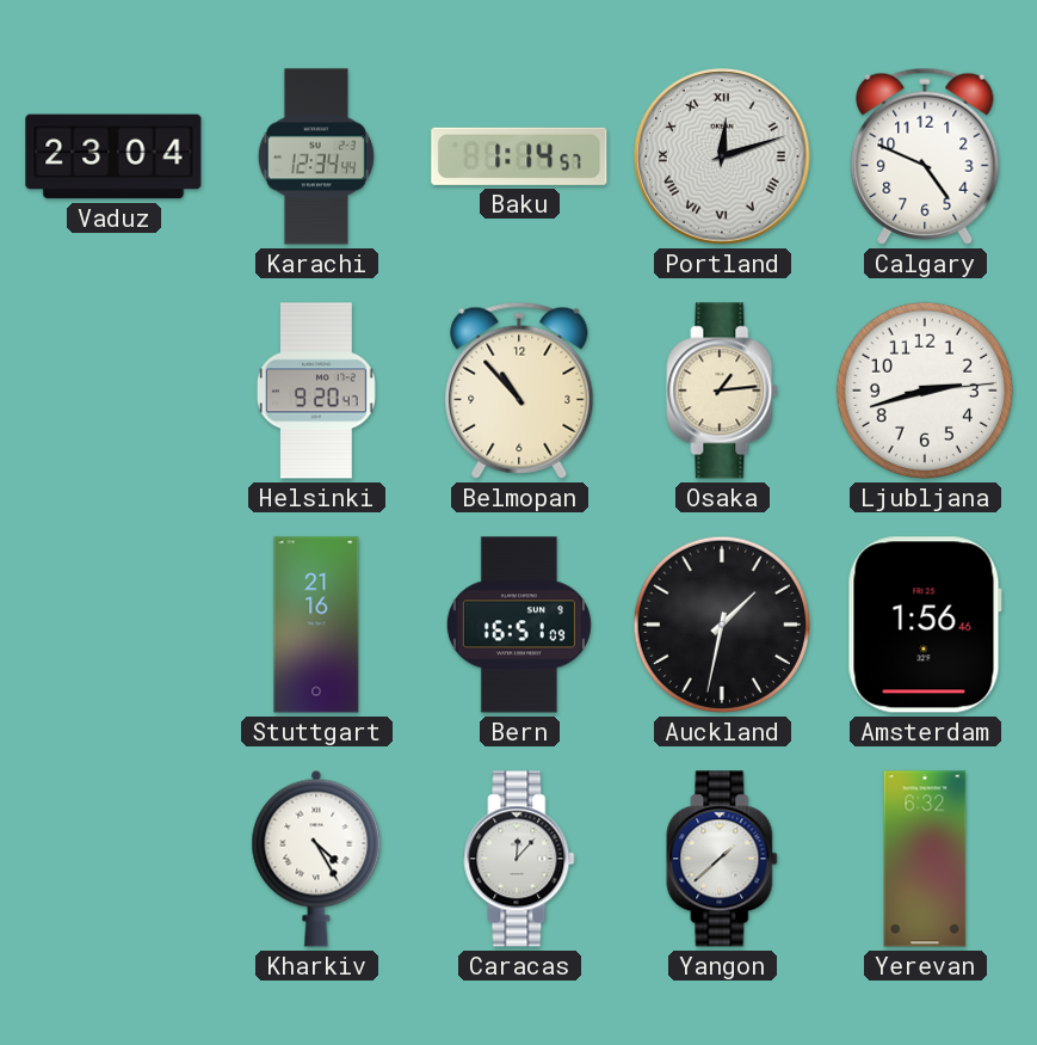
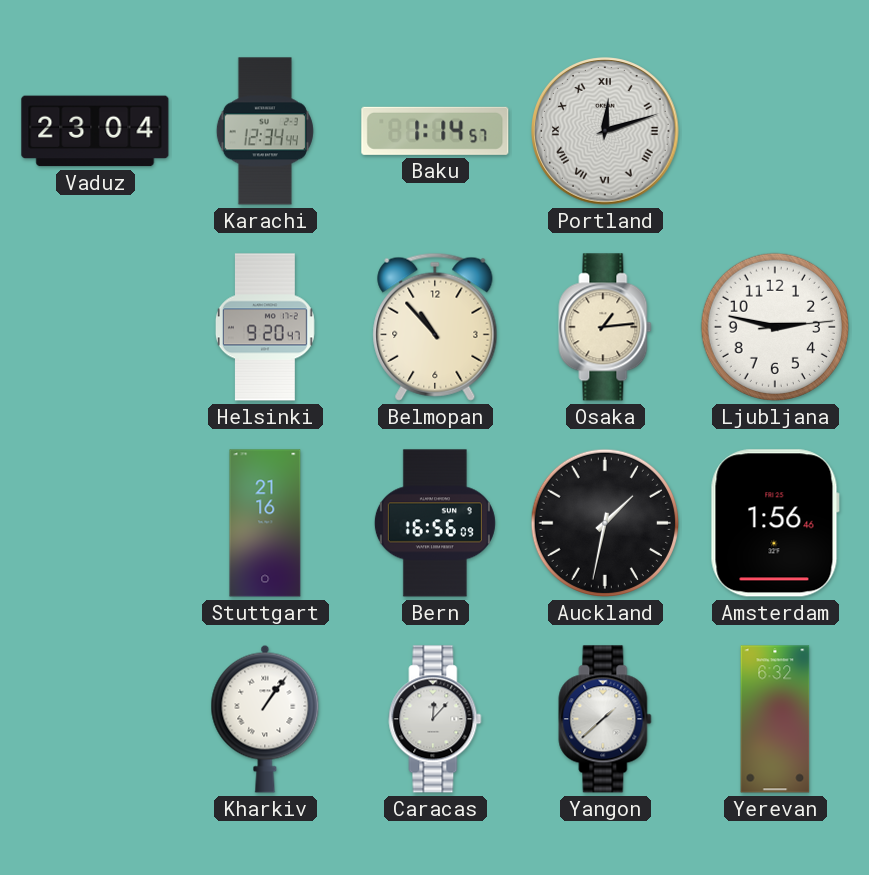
Calgary: 4:49 -> none (925, 156)
Ljubljana: 2:42 -> 2:47 (775, 327)
Bern: 16:51 -> 16:56 (435, 523)
Kharkiv: 4:25 -> 1:06 (265, 719)
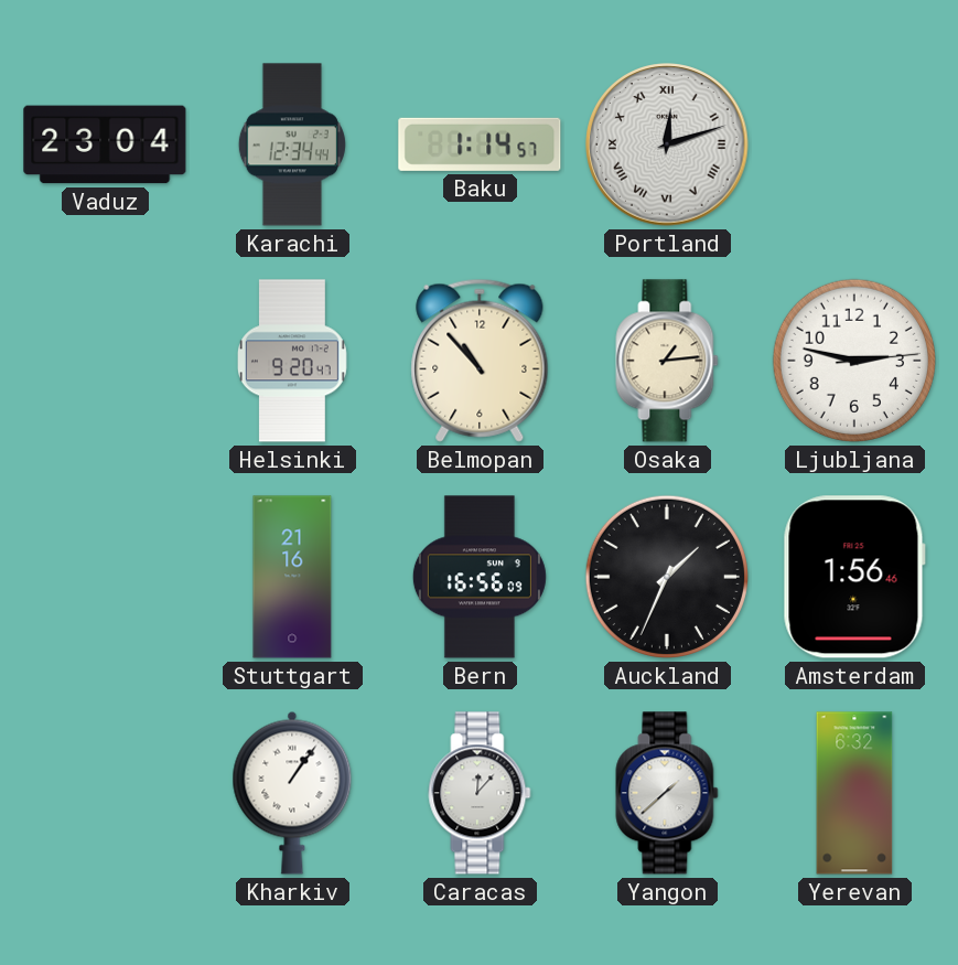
Auckland: 1:32 -> 1:34 (667, 577)
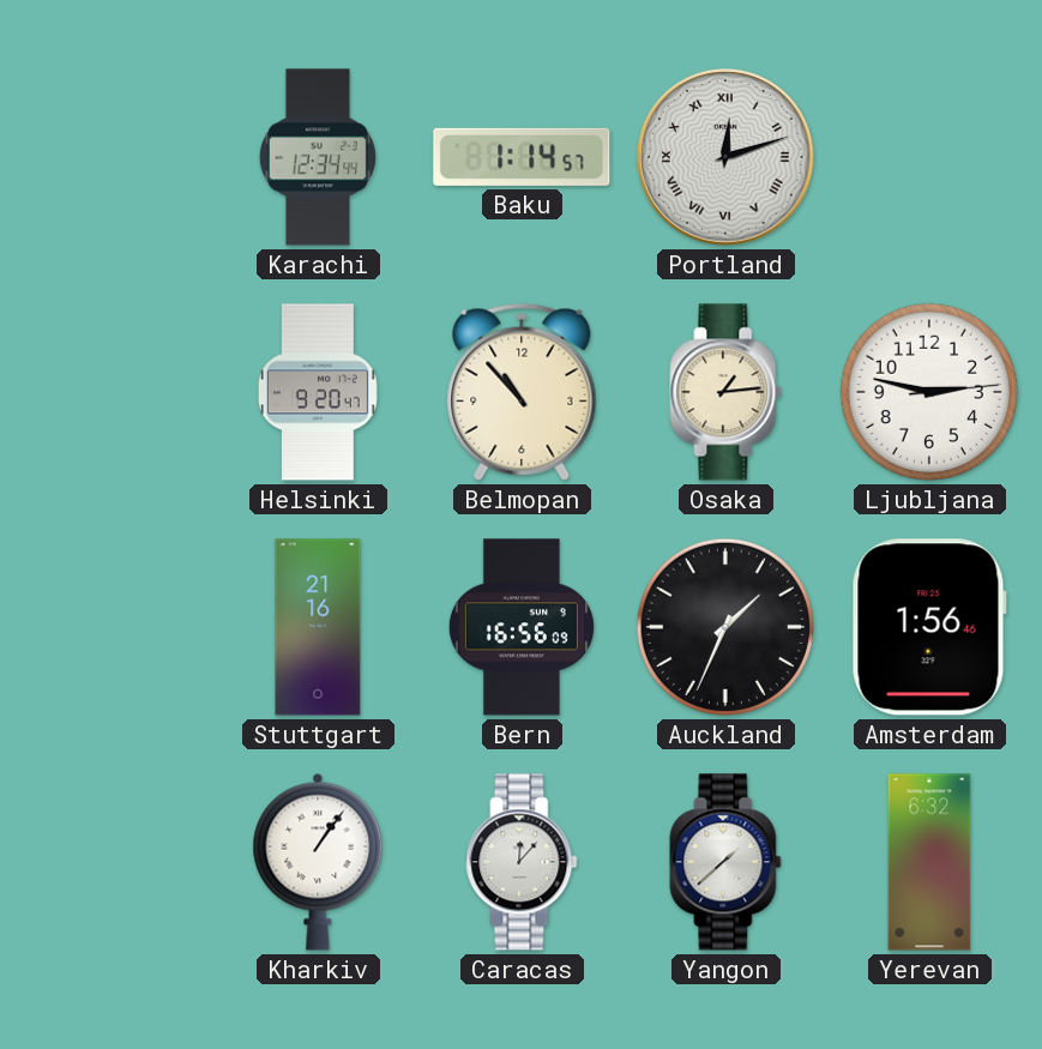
Vaduz: 23:04 -> none (105, 144)
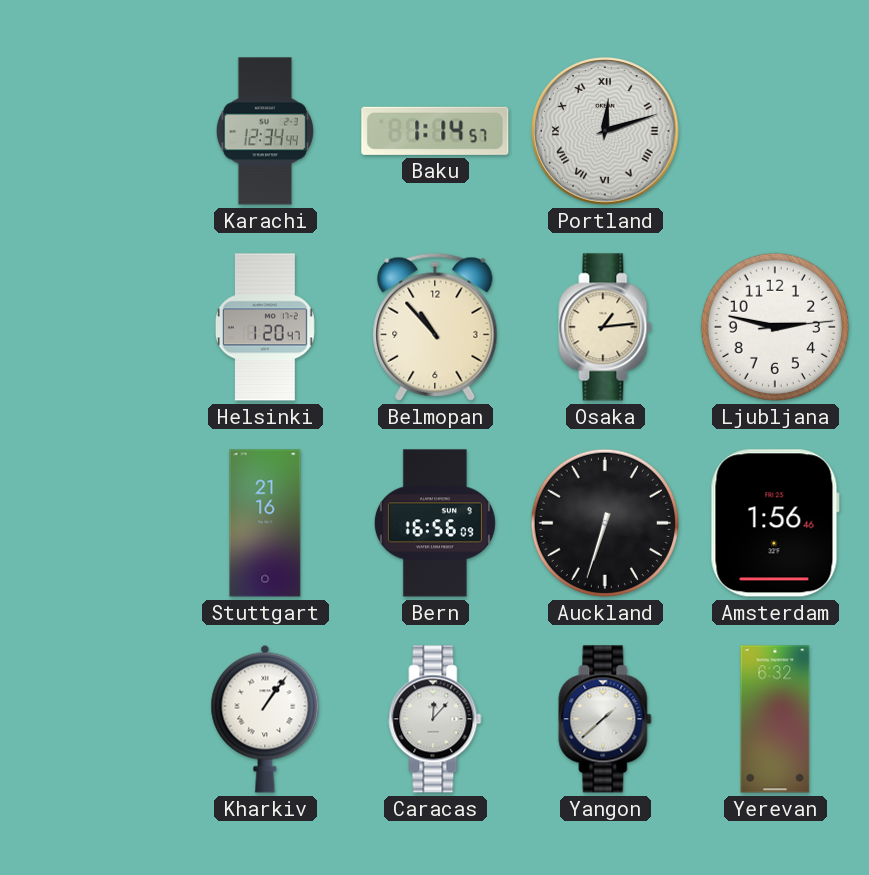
Helsinki: 9:20 -> 1:20 (265, 327)
Auckland: 1:34 -> 6:33 (605, 523)
